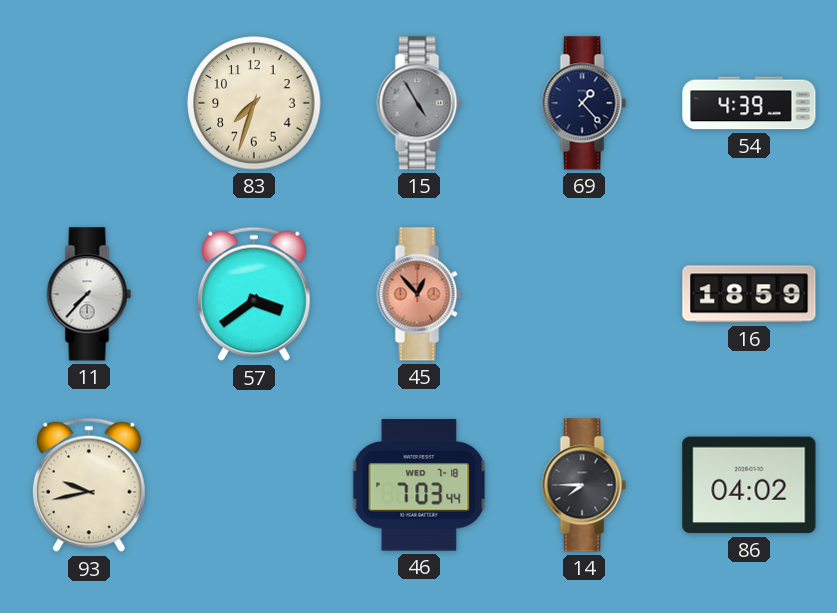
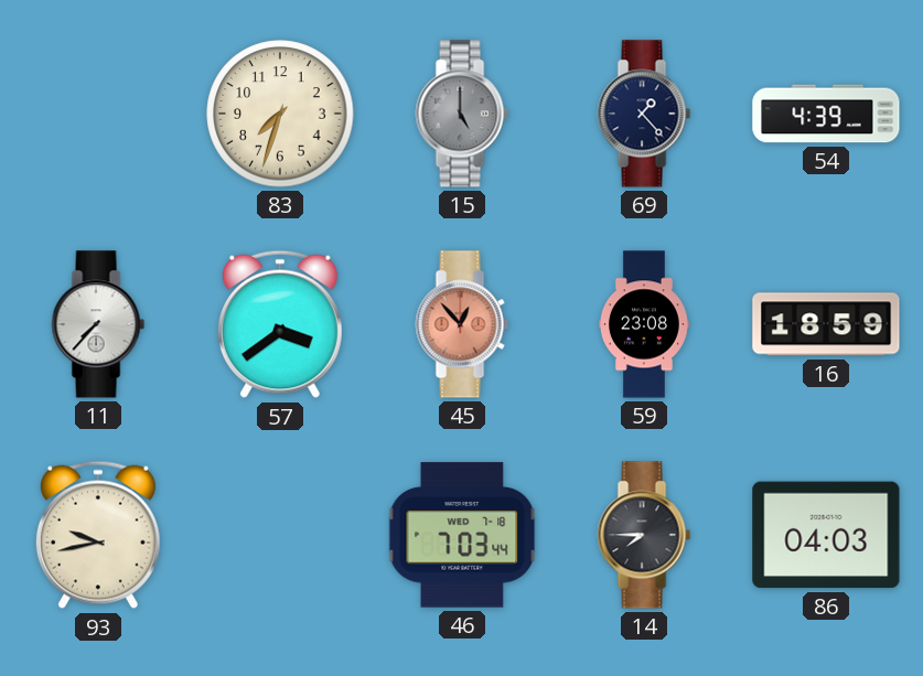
15: 4:55 -> 5:00 (462, 114)
59: none -> 23:08 (644, 324)
86: 04:02 -> 04:03 (826, 535)
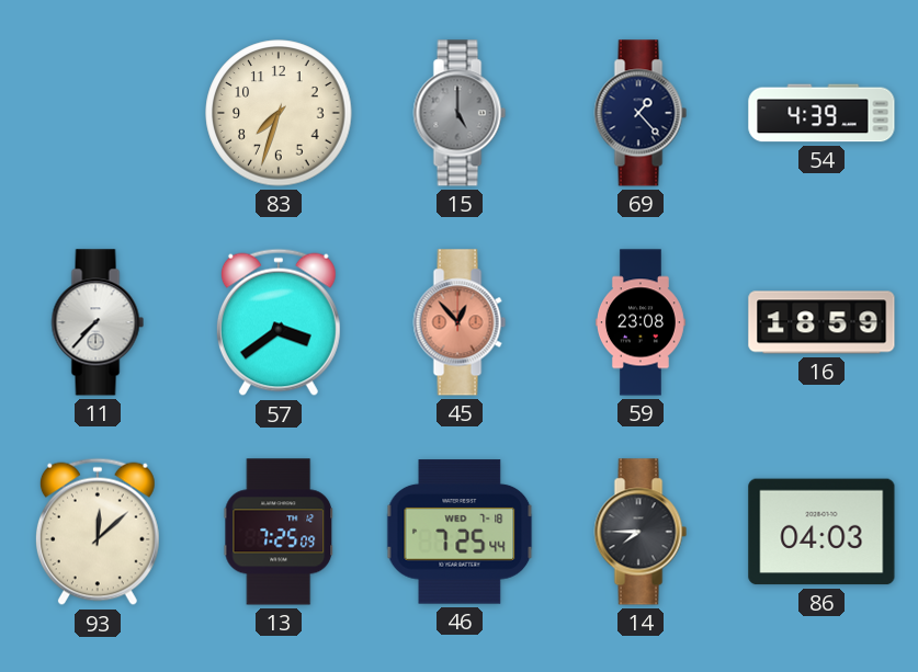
93: 9:43 -> 12:08 (98, 532)
13: none -> 7:25 (279, 532)
46: 7:03 -> 7:25 (460, 532)
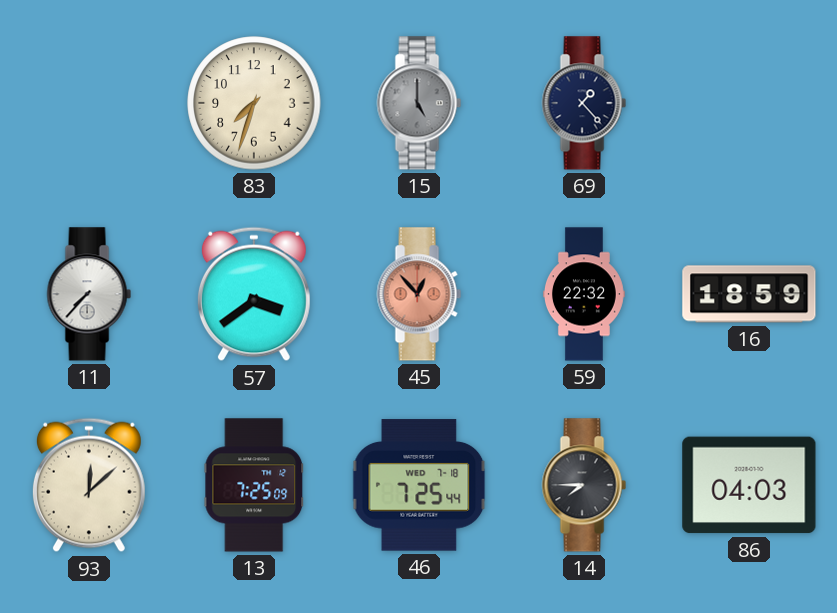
54: 4:39 -> none (821, 113)
59: 23:08 -> 22:32 (584, 294)
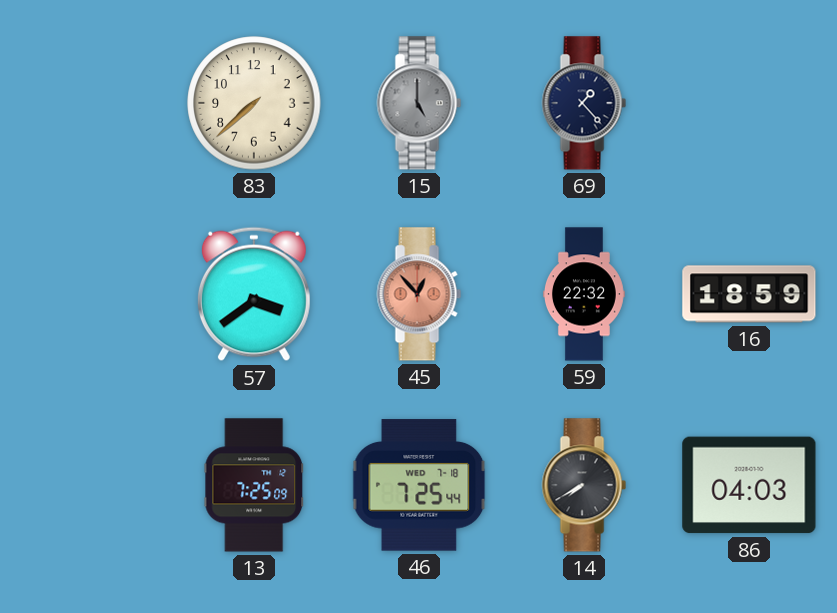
83: 7:33 -> 7:38 (254, 103)
11: 7:37 -> none (89, 294)
93: 12:08 -> none (89, 485)
14: 7:45 -> 7:40 (584, 485)
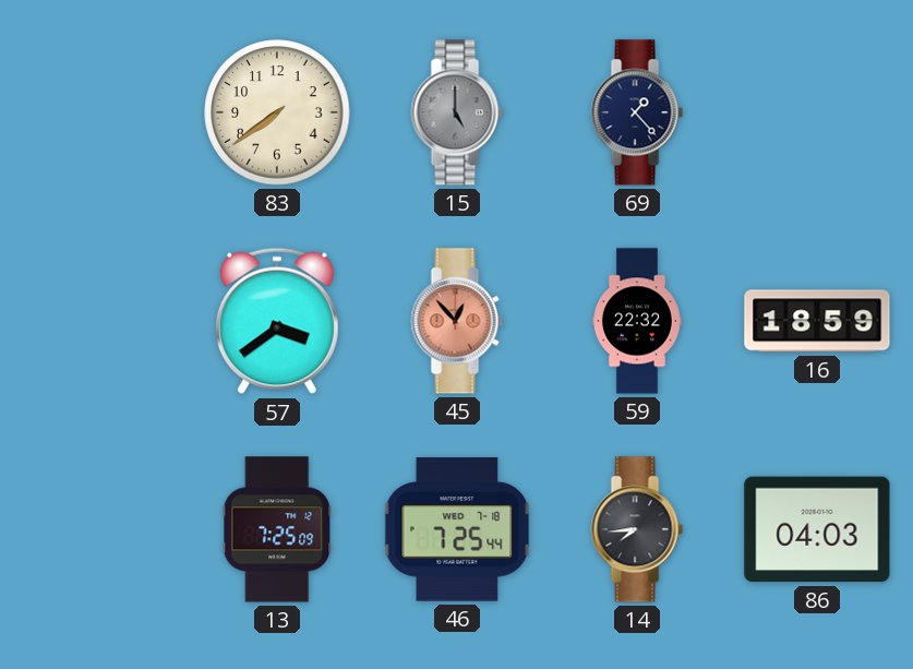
83: 7:38 -> 7:39 (277, 112)
14: 7:40 -> 7:44 (637, 529)
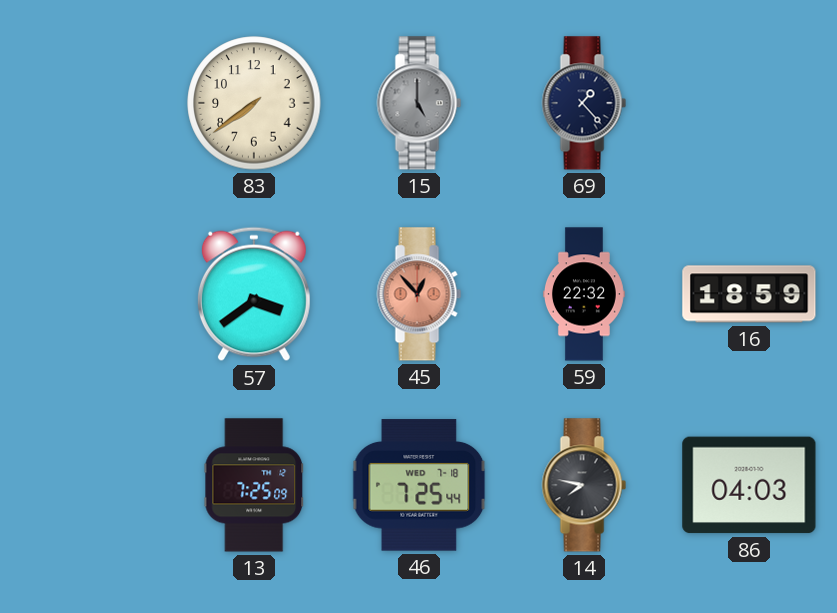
14: 7:44 -> 7:47 (584, 485)
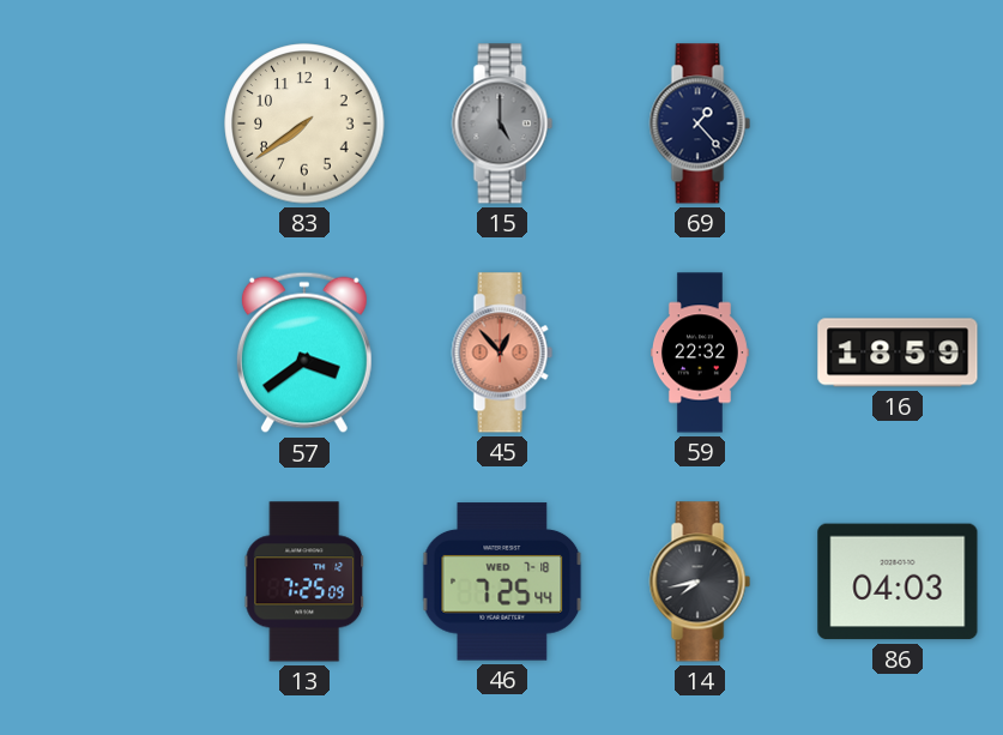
14: 7:47 -> 7:43 (700, 582)
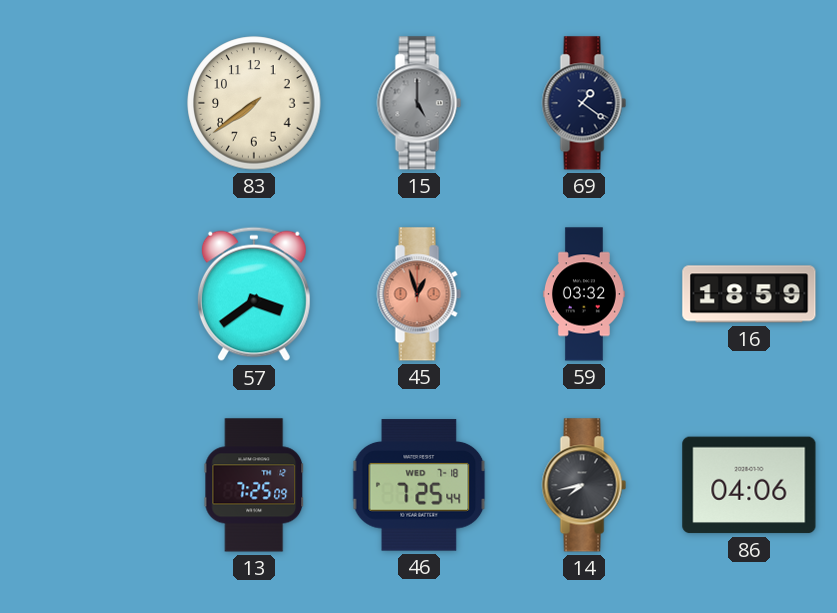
69: 1:23 -> 1:21 (584, 103)
45: 12:53 -> 12:57 (419, 294)
59: 22:32 -> 03:32 (584, 294)
86: 04:03 -> 04:06 (749, 485)
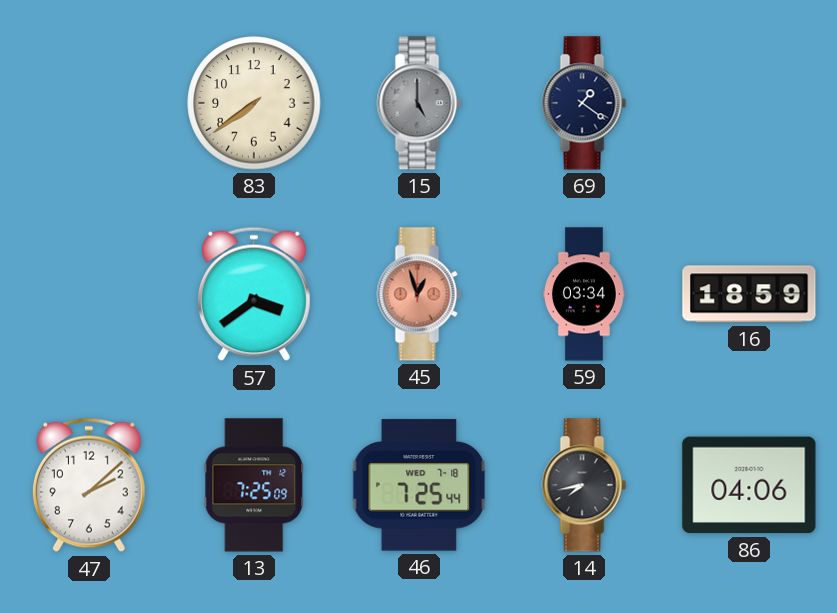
59: 03:32 -> 03:34 (584, 294)
47: none -> 2:08 (89, 485)
